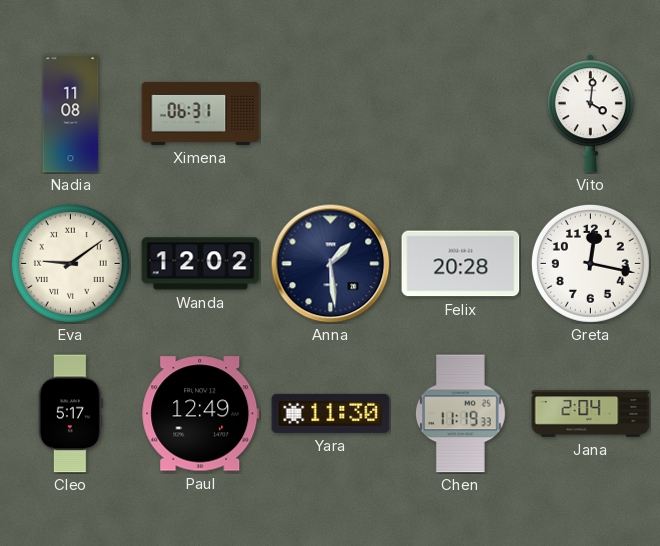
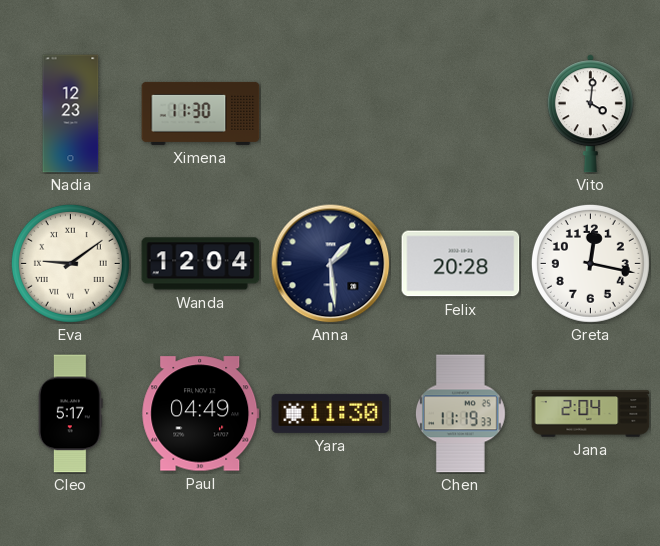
Nadia: 11:08 -> 12:23 (71, 114)
Ximena: 06:31 -> 11:30 (201, 113)
Wanda: 12:02 -> 12:04 (201, 264)
Paul: 12:49 -> 04:49 (201, 414)
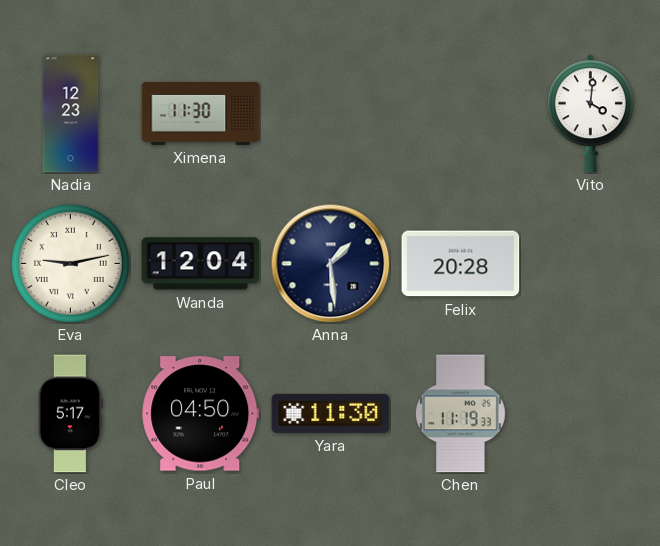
Eva: 9:09 -> 9:13 (70, 263)
Greta: 12:17 -> none (590, 263)
Paul: 04:49 -> 04:50 (201, 414)
Jana: 2:04 -> none (591, 414)
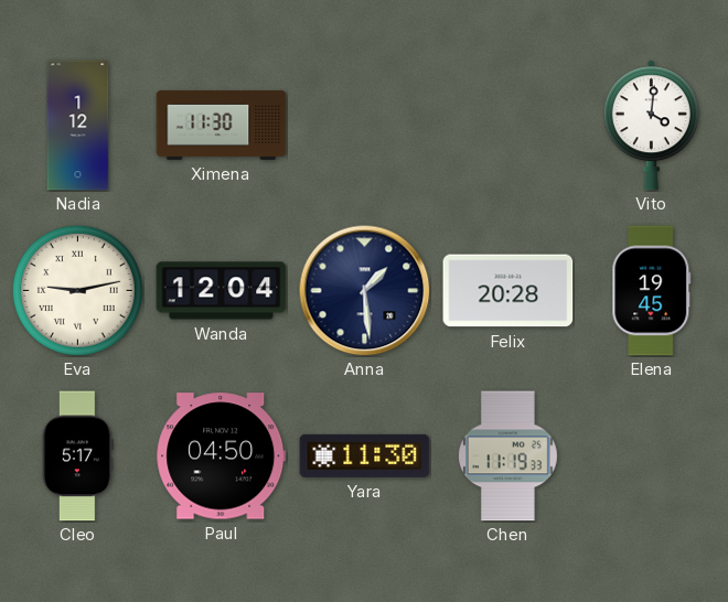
Nadia: 12:23 -> 1:12 (78, 126)
Elena: none -> 19:45 (652, 291)
